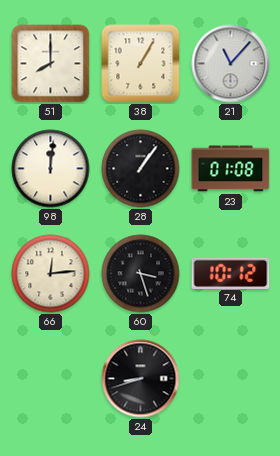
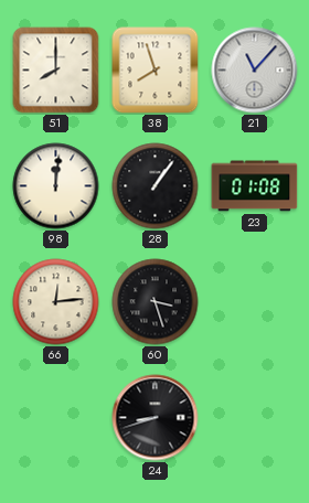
38: 1:05 -> 7:57 (156, 71)
74: 10:12 -> none (231, 273)
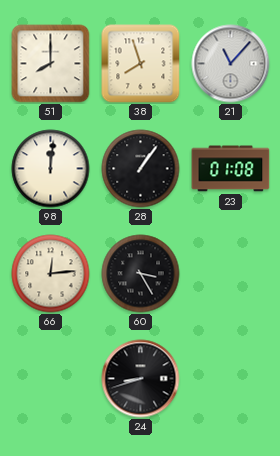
60: 3:27 -> 3:25 (141, 274)
